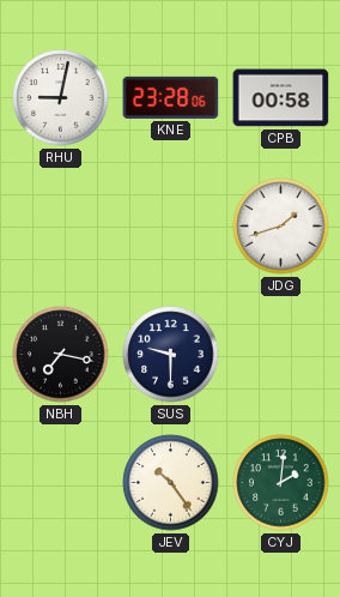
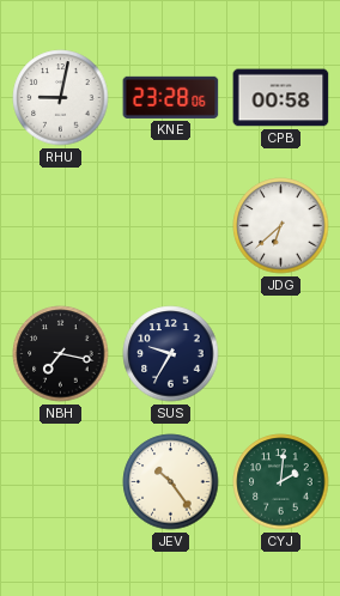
JDG: 1:42 -> 6:38 (281, 226)
SUS: 9:30 -> 9:35 (171, 354)
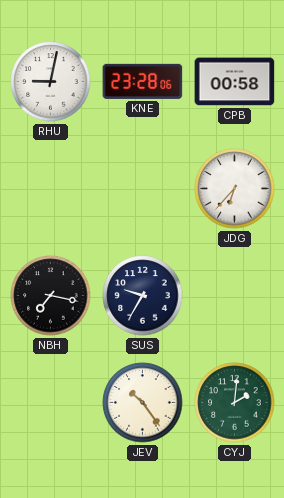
JDG: 6:38 -> 6:37 (235, 189)
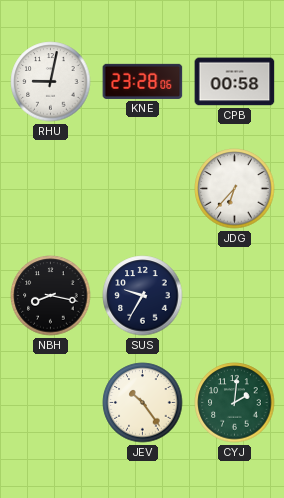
NBH: 7:17 -> 8:17 (51, 296)
